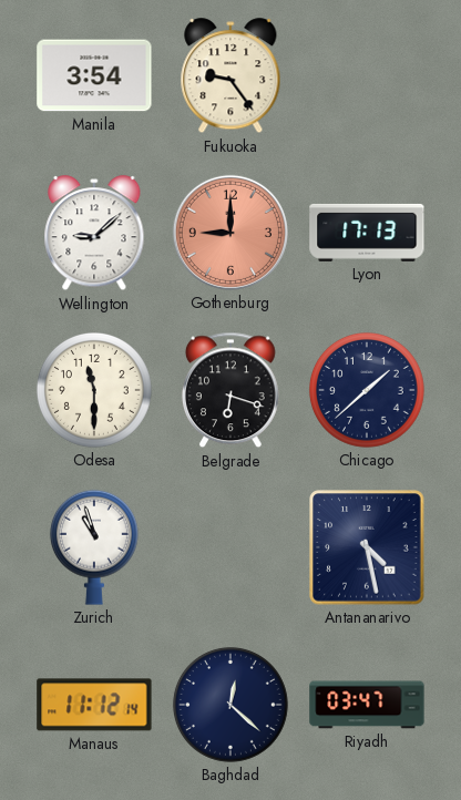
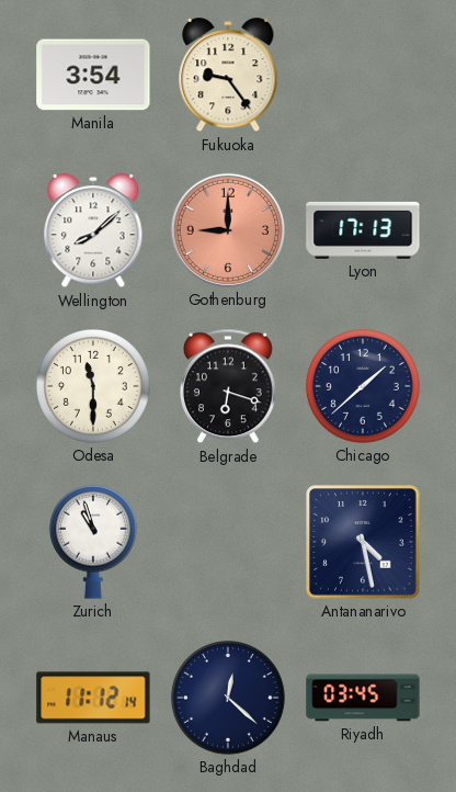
Wellington: 9:08 -> 8:08 (93, 231)
Riyadh: 03:47 -> 03:45 (363, 698)
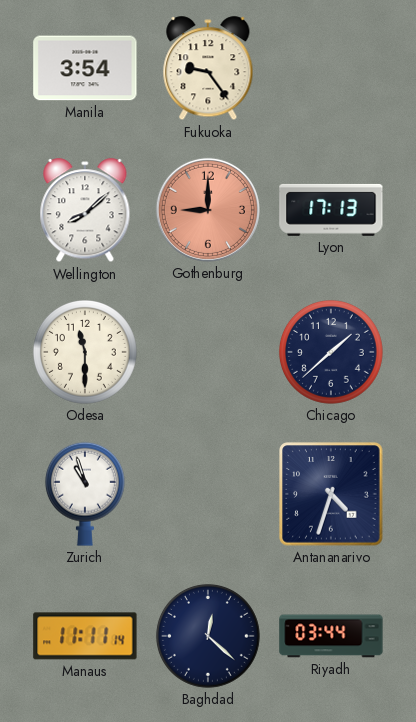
Belgrade: 6:18 -> none (228, 386)
Antananarivo: 4:28 -> 4:33 (331, 494)
Manaus: 11:12 -> 11:11 (85, 636)
Riyadh: 03:45 -> 03:44 (331, 636)
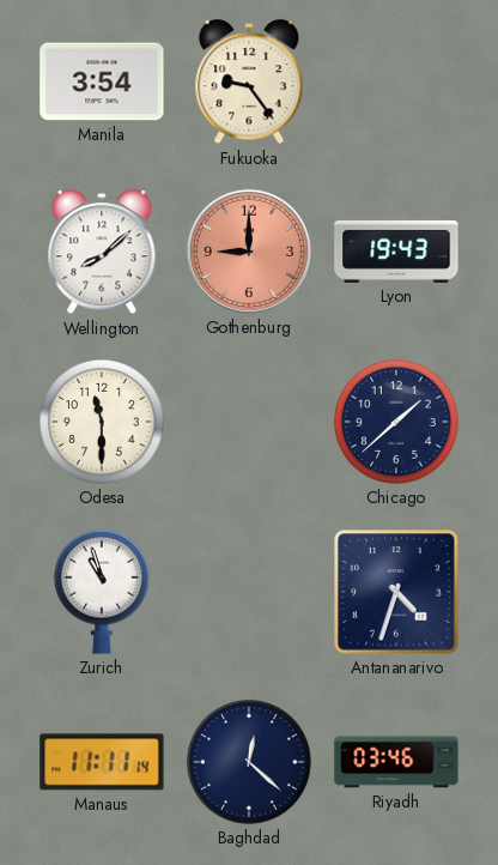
Lyon: 17:13 -> 19:43 (396, 252)
Riyadh: 03:44 -> 03:46 (396, 762)
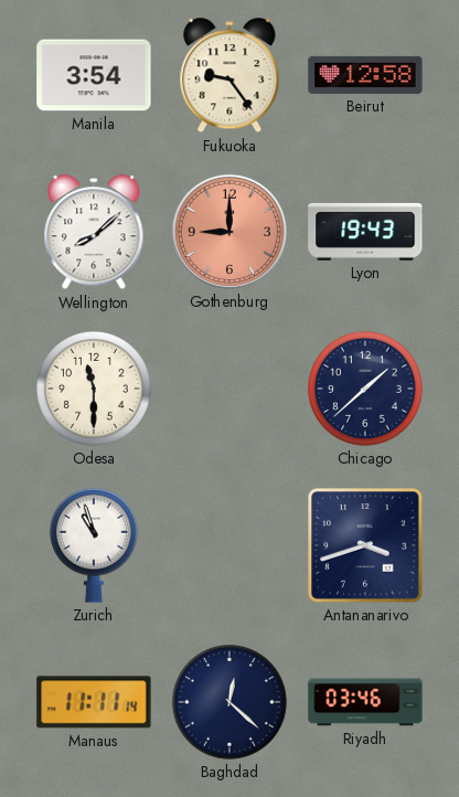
Beirut: none -> 12:58 (365, 75)
Antananarivo: 4:33 -> 3:42 (365, 545)
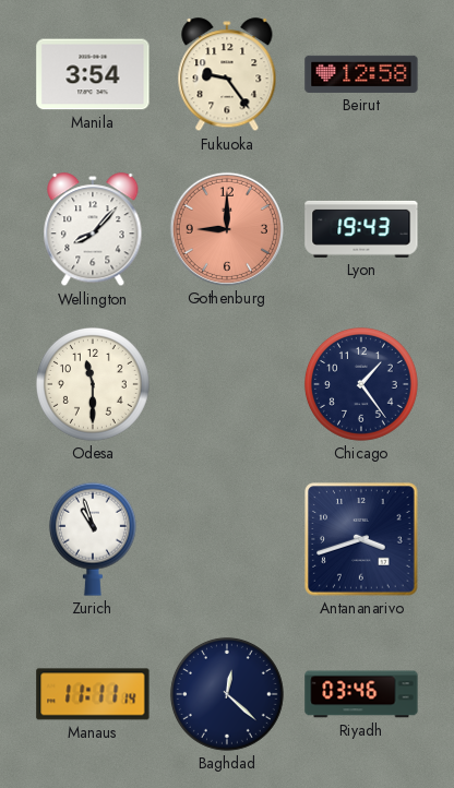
Wellington: 8:08 -> 8:07 (93, 230)
Chicago: 1:38 -> 1:24 (361, 384)
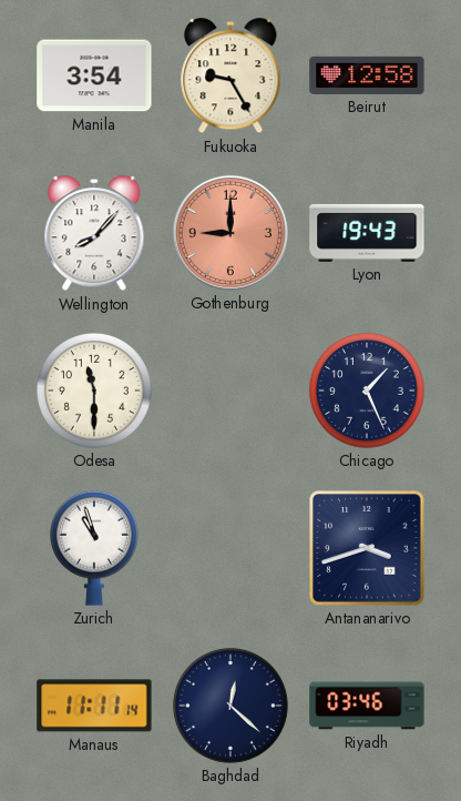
Fukuoka: 9:24 -> 9:25 (230, 77)
Chicago: 1:24 -> 1:26 (367, 391)
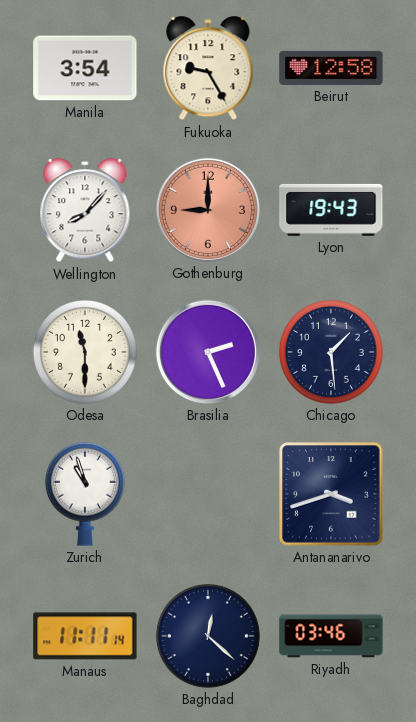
Brasilia: none -> 2:26 (208, 352)
Chicago: 1:26 -> 1:29 (331, 352)
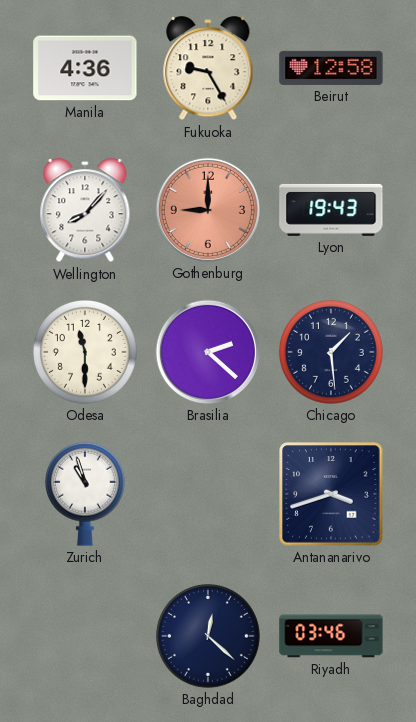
Manila: 3:54 -> 4:36 (85, 68)
Brasilia: 2:26 -> 2:22 (208, 352)
Manaus: 11:11 -> none (85, 636)
